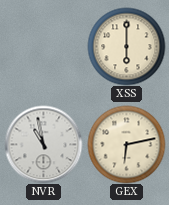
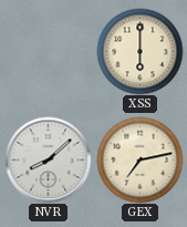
NVR: 10:58 -> 8:08 (48, 159)
GEX: 6:13 -> 7:13 (139, 159)
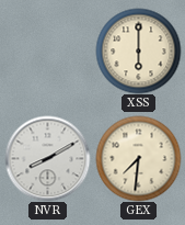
NVR: 8:08 -> 8:10 (47, 158)
GEX: 7:13 -> 7:31 (138, 158)
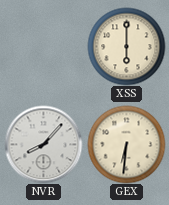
NVR: 8:10 -> 8:07 (43, 144)
GEX: 7:31 -> 6:31 (126, 144)
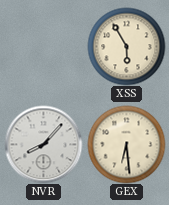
XSS: 6:00 -> 5:55 (126, 46)
GEX: 6:31 -> 6:29 (126, 144)
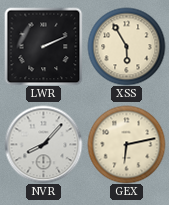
LWR: none -> 2:11 (43, 46)
GEX: 6:29 -> 6:13 (126, 144)
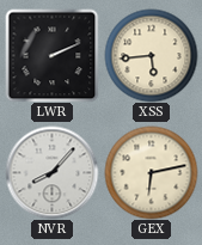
XSS: 5:55 -> 5:44 (151, 55)
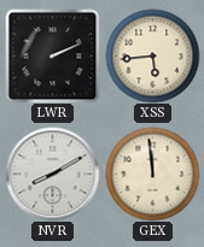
NVR: 8:07 -> 8:10 (52, 174)
GEX: 6:13 -> 11:59 (152, 174)
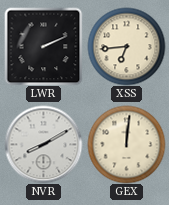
XSS: 5:44 -> 6:44 (126, 46)
GEX: 11:59 -> 12:01 (126, 144)
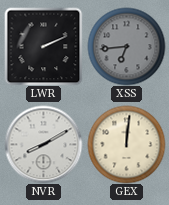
XSS dial: cream -> grey (126, 46)
